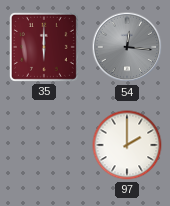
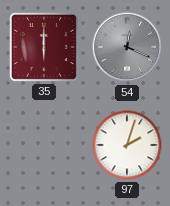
54: 12:16 -> 12:19 (127, 47)
97: 2:00 -> 2:03 (127, 145)
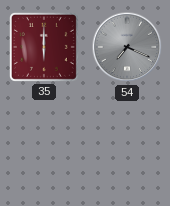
54: 12:19 -> 7:19 (127, 47)
97: 2:03 -> none (127, 145)
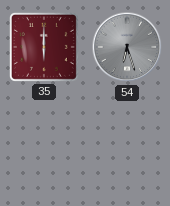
54: 7:19 -> 6:27 (127, 47)
